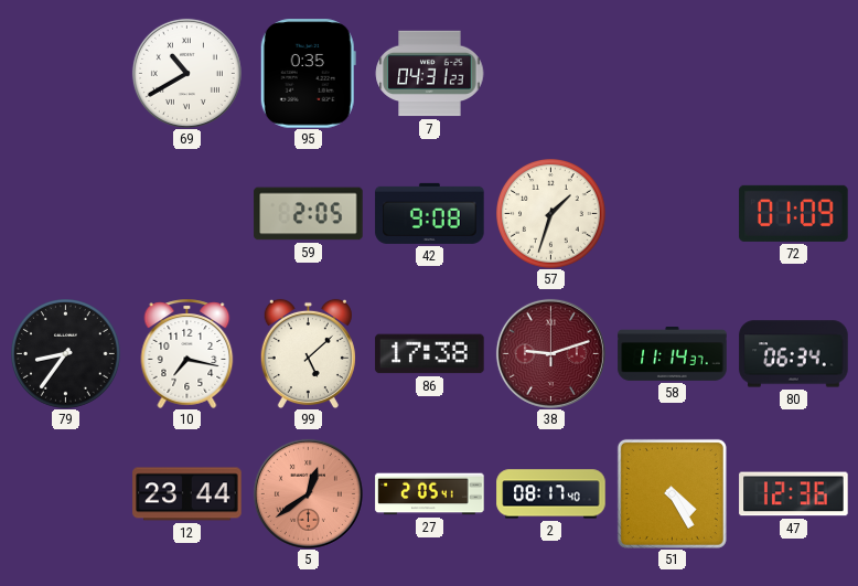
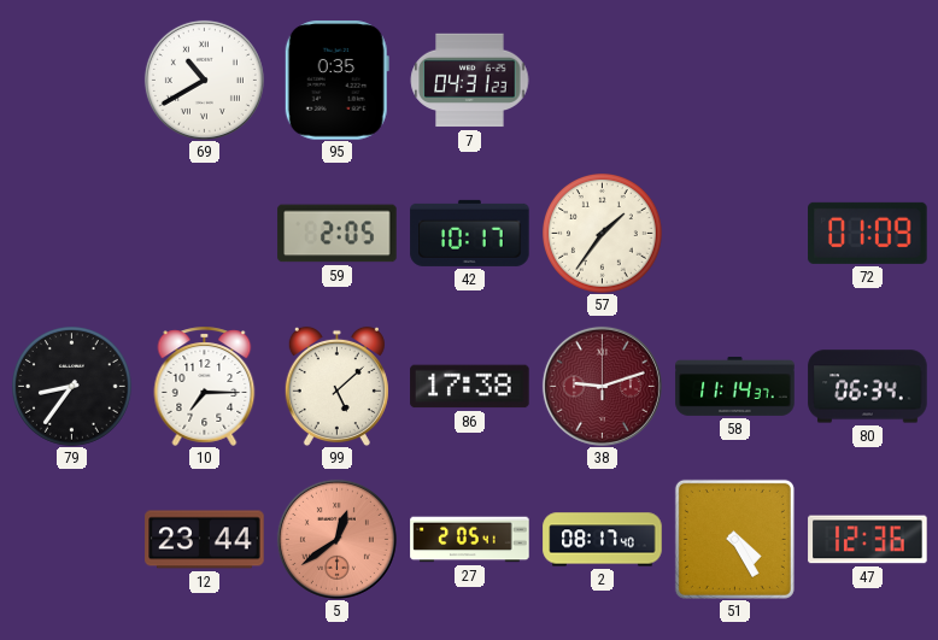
42: 9:08 -> 10:17 (470, 233)
57: 1:33 -> 1:36 (603, 234)
10: 7:17 -> 7:15 (205, 386)
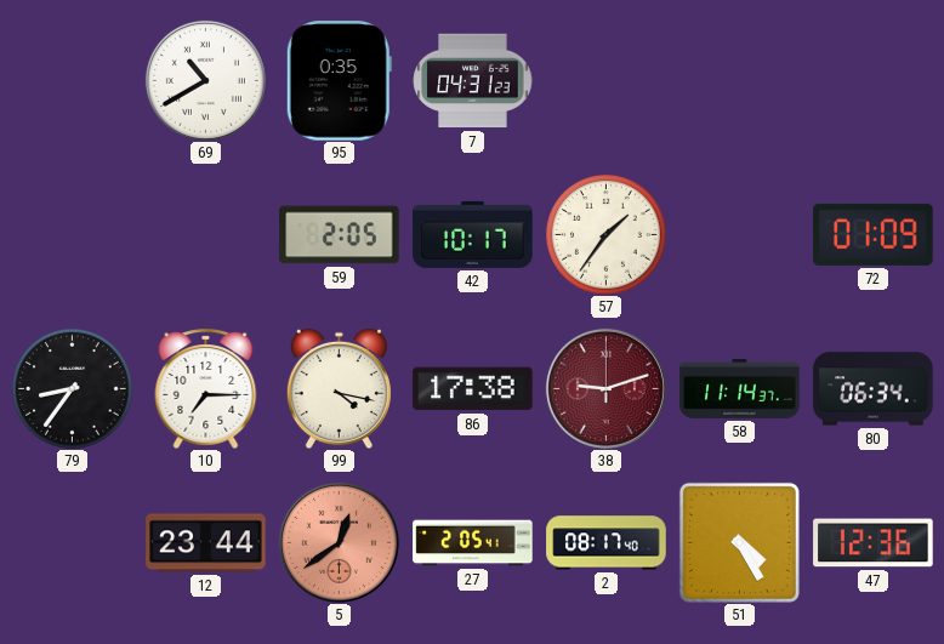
99: 5:08 -> 4:17 (339, 388)
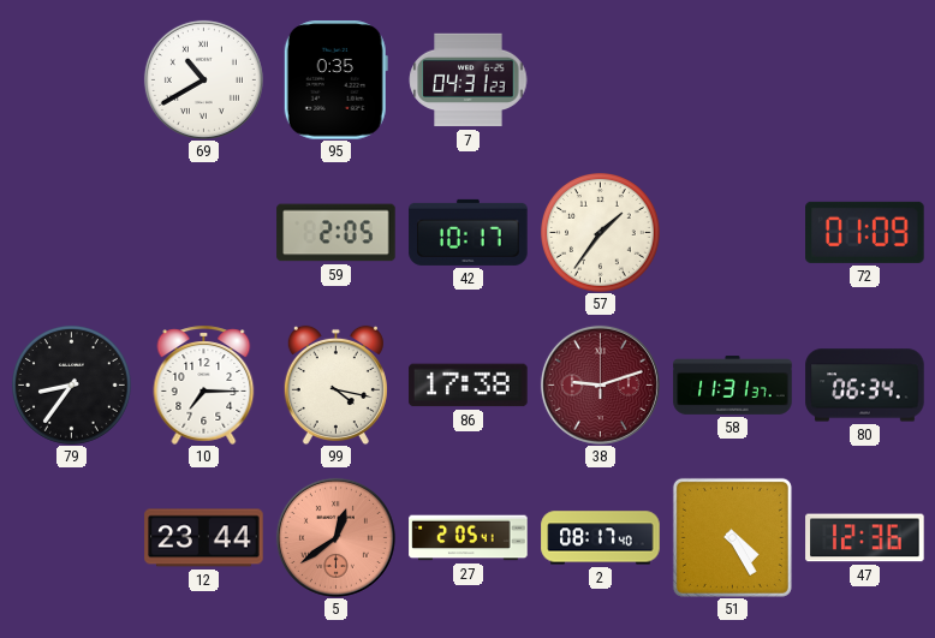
58: 11:14 -> 11:31 (733, 386)
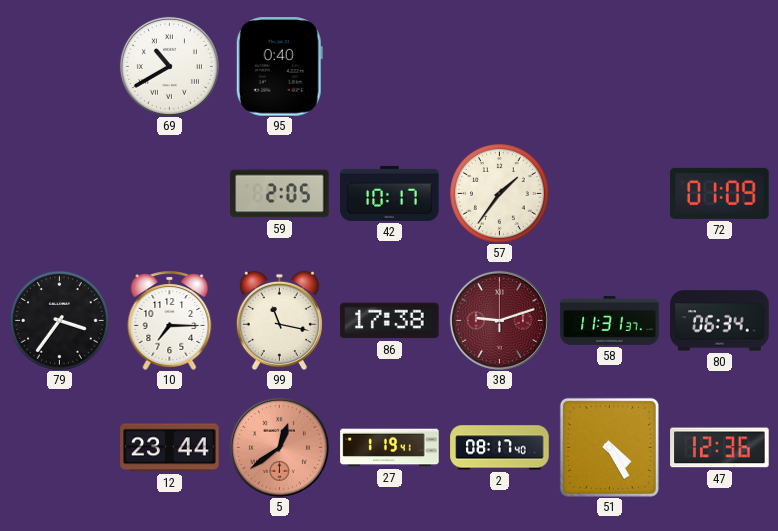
95: 0:35 -> 0:40 (279, 67)
7: 04:31 -> none (467, 81)
79: 8:36 -> 3:36 (60, 321)
99: 4:17 -> 11:17 (279, 320)
27: 2:05 -> 1:19 (390, 448)
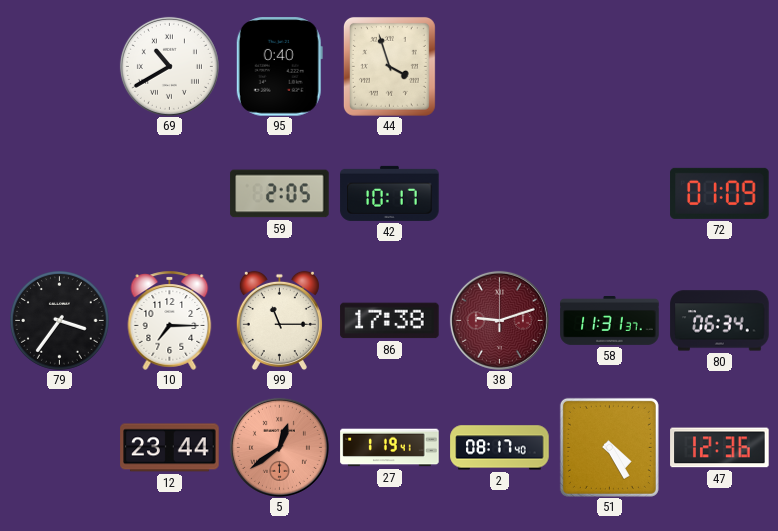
44: none -> 3:57 (389, 66)
57: 1:36 -> none (500, 194)
99: 11:17 -> 11:15 (279, 320)
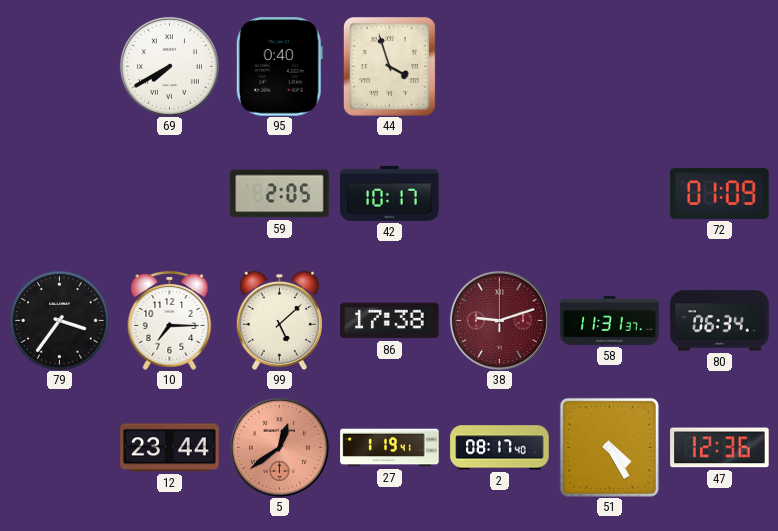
69: 10:40 -> 7:40 (169, 66)
99: 11:15 -> 5:08 (279, 320)
